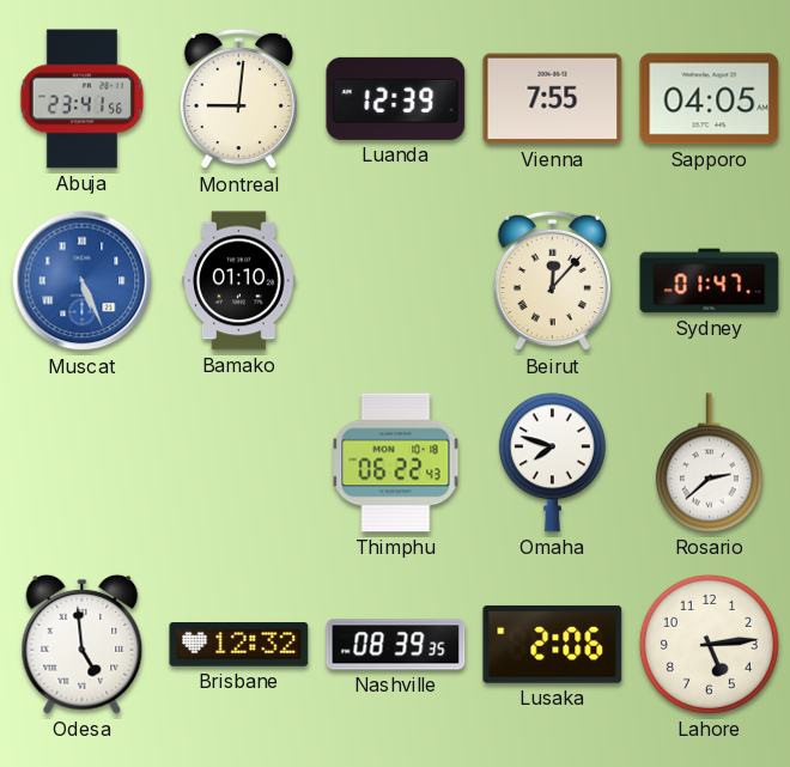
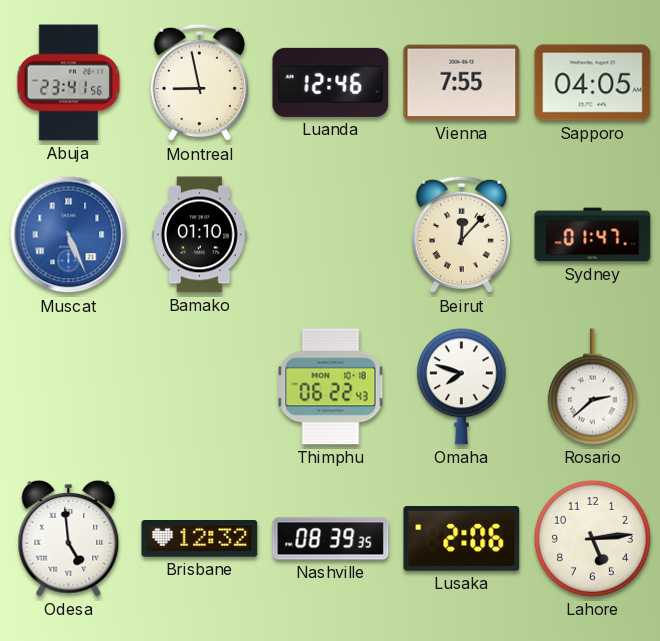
Montreal: 9:01 -> 8:58 (199, 83)
Luanda: 12:39 -> 12:46 (331, 82)
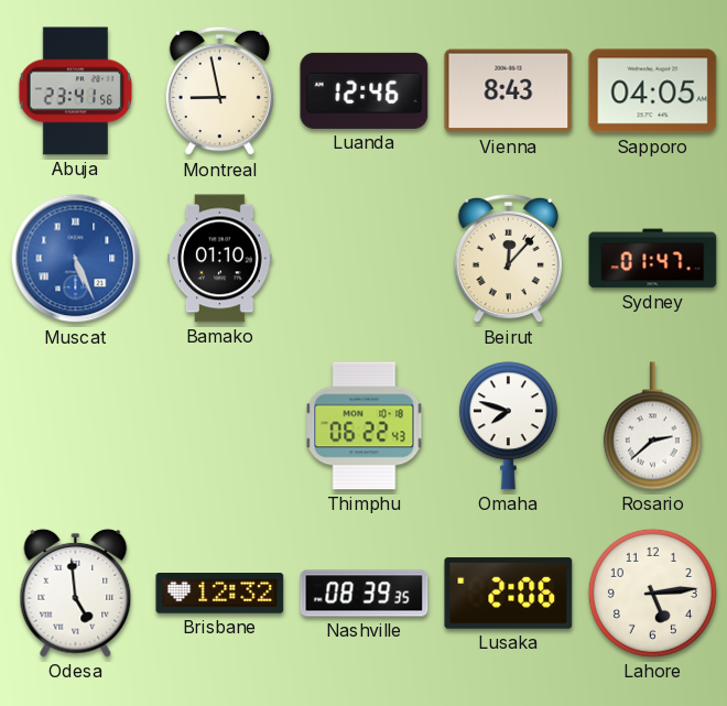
Vienna: 7:55 -> 8:43 (509, 91)
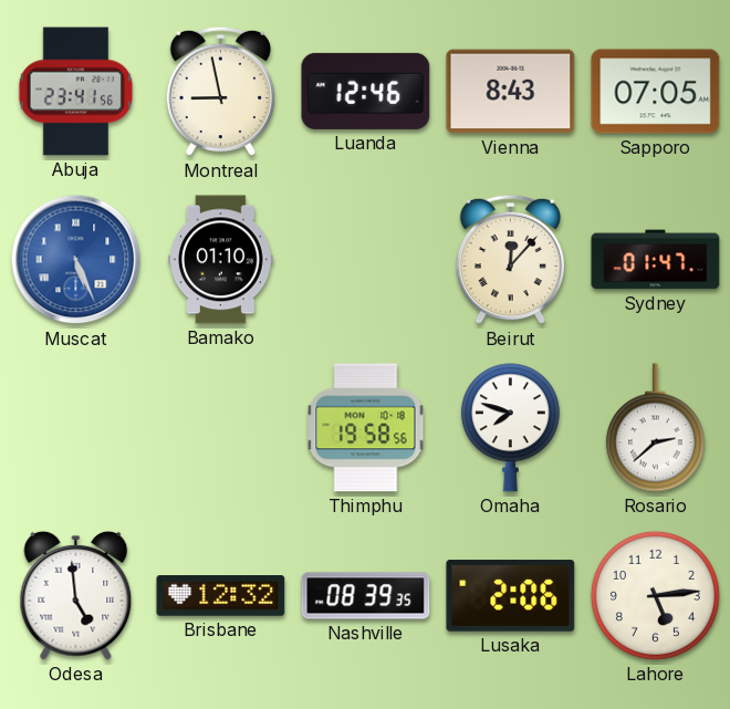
Sapporo: 04:05 -> 07:05 (656, 92)
Thimphu: 06:22 -> 19:58 (366, 428)
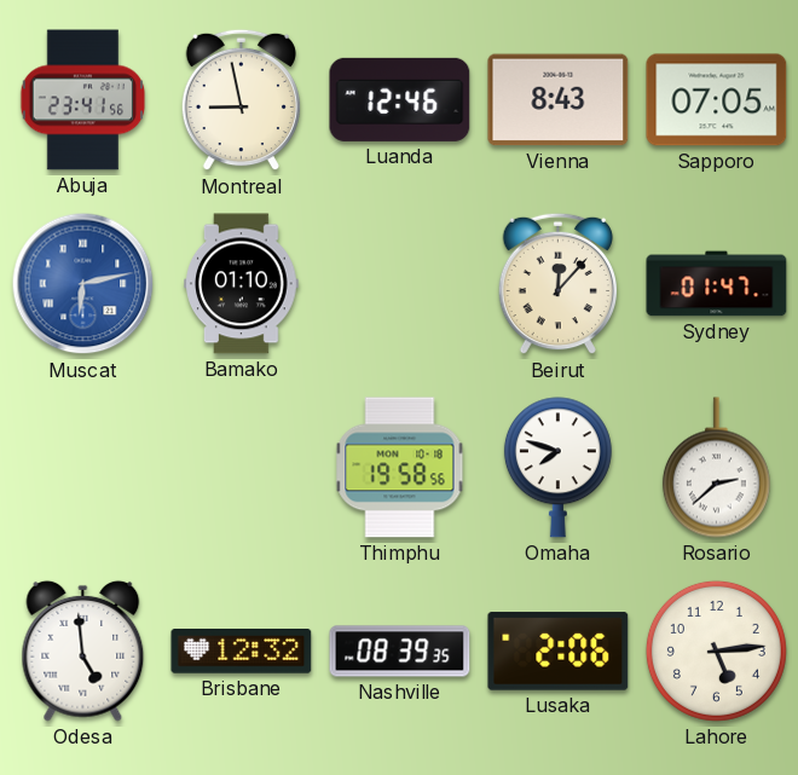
Muscat: 5:26 -> 6:13 (83, 284)
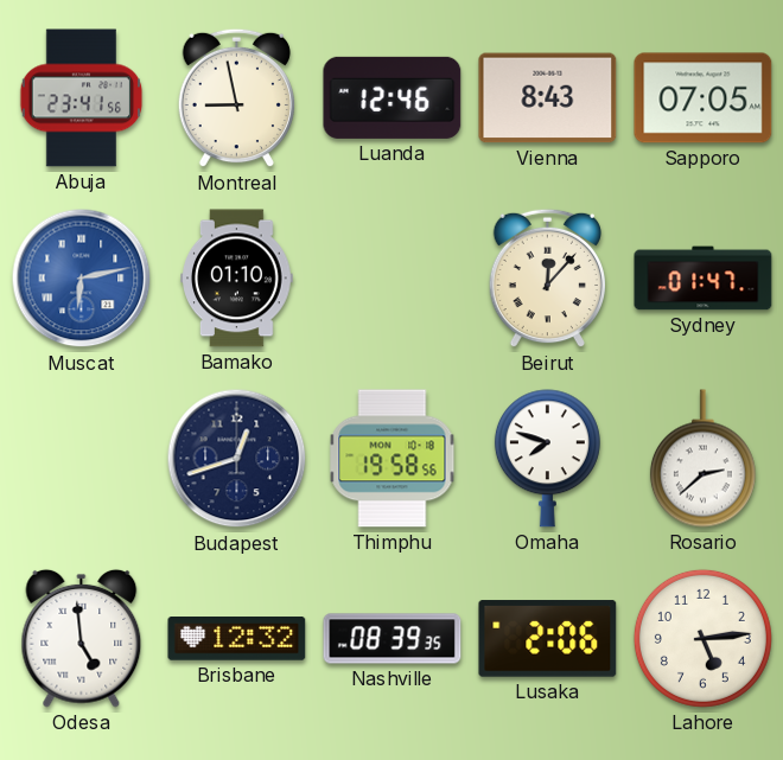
Budapest: none -> 12:42 (237, 459)
